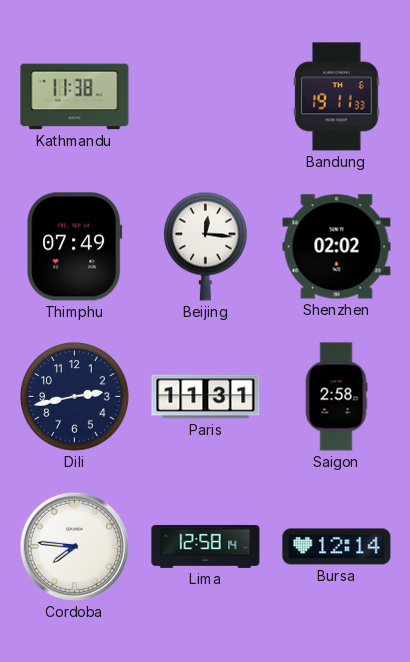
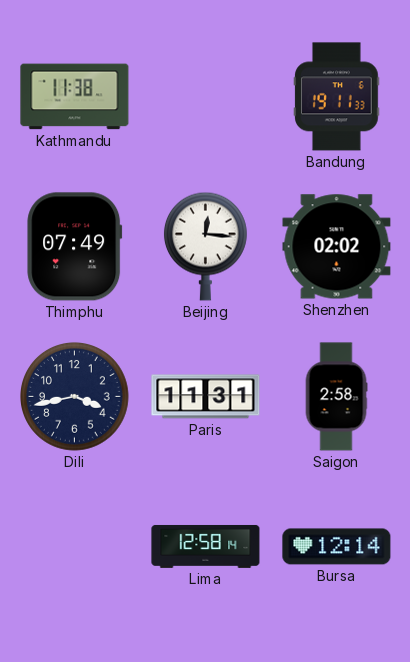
Dili: 2:43 -> 3:43 (75, 397)
Cordoba: 7:46 -> none (74, 546)
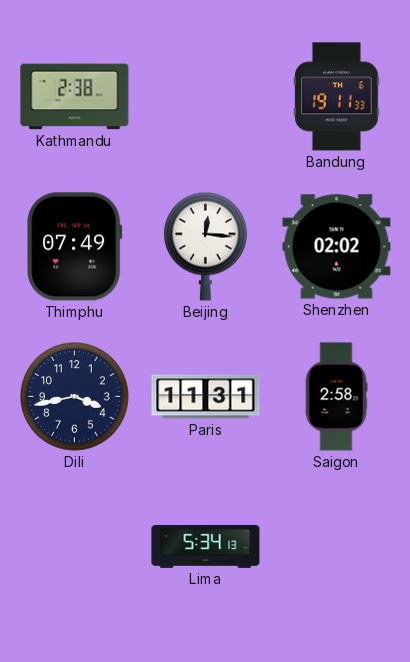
Kathmandu: 11:38 -> 2:38 (75, 97)
Lima: 12:58 -> 5:34 (206, 546)
Bursa: 12:14 -> none (337, 547)
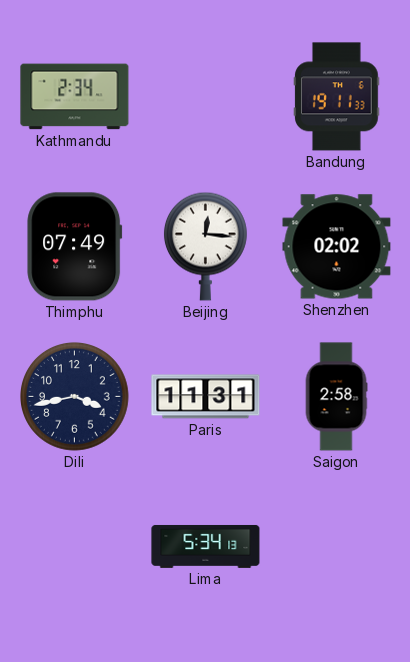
Kathmandu: 2:38 -> 2:34 (75, 97)
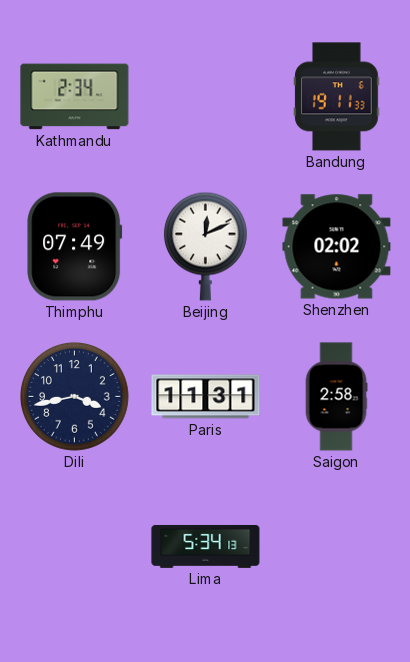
Beijing: 12:16 -> 12:11 (205, 246)
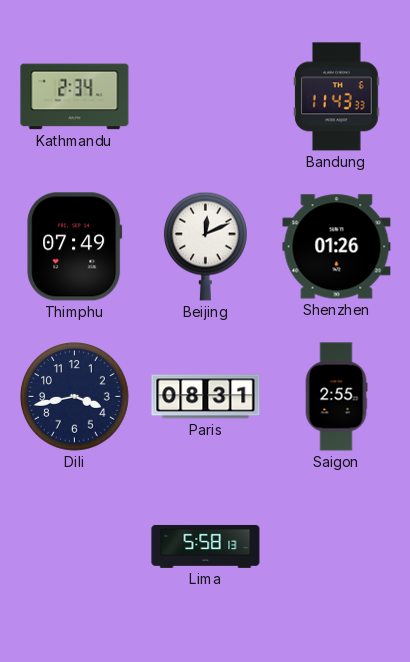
Bandung: 19:11 -> 11:43 (337, 97)
Shenzhen: 02:02 -> 01:26 (337, 247)
Paris: 11:31 -> 08:31 (206, 397)
Saigon: 2:58 -> 2:55 (336, 397)
Lima: 5:34 -> 5:58 (206, 546)
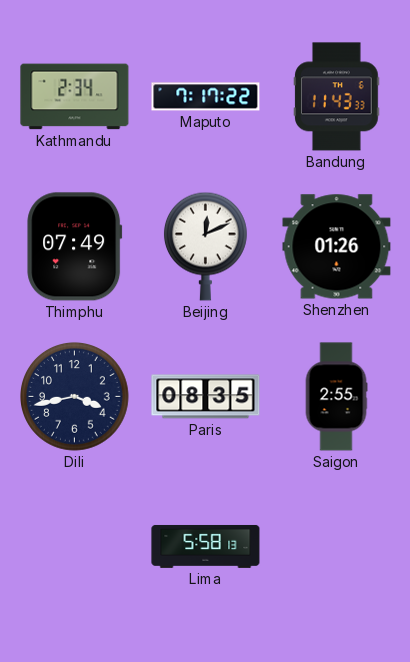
Maputo: none -> 7:17 (206, 97)
Paris: 08:31 -> 08:35 (206, 397)
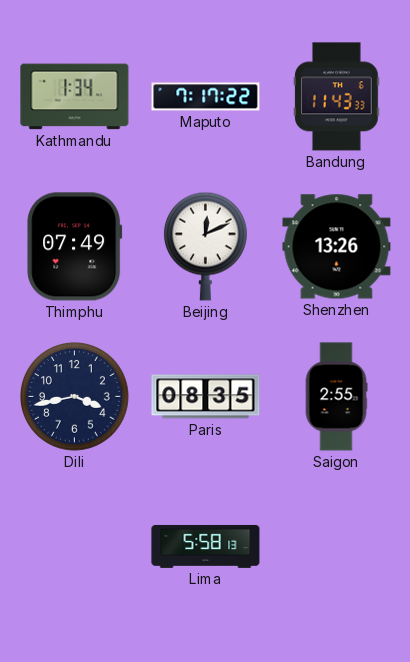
Kathmandu: 2:34 -> 1:34 (75, 97)
Shenzhen: 01:26 -> 13:26 (337, 247)
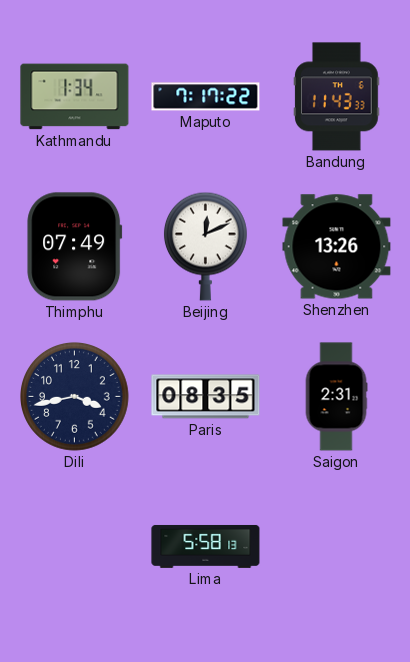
Saigon: 2:55 -> 2:31 (336, 397)
